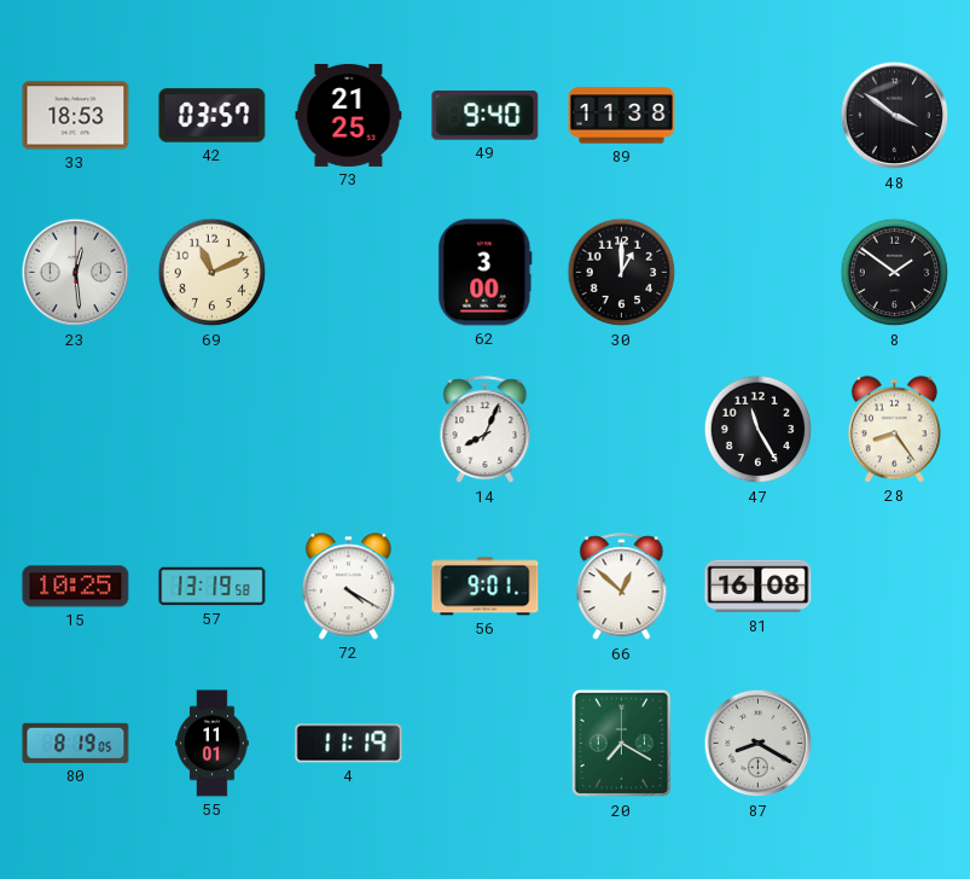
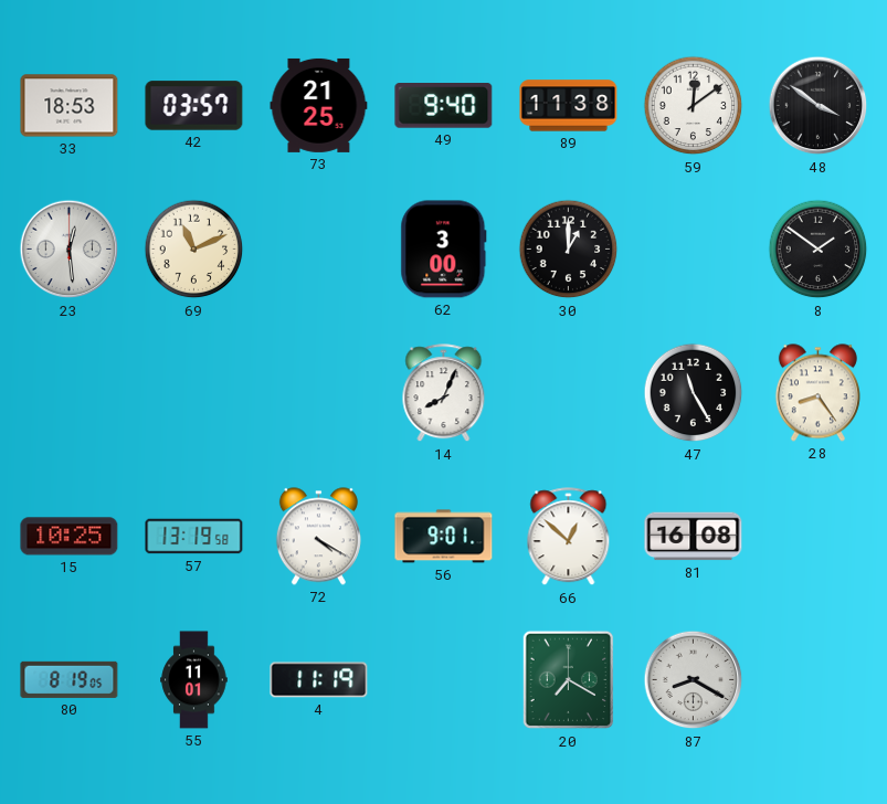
59: none -> 12:09 (694, 106)
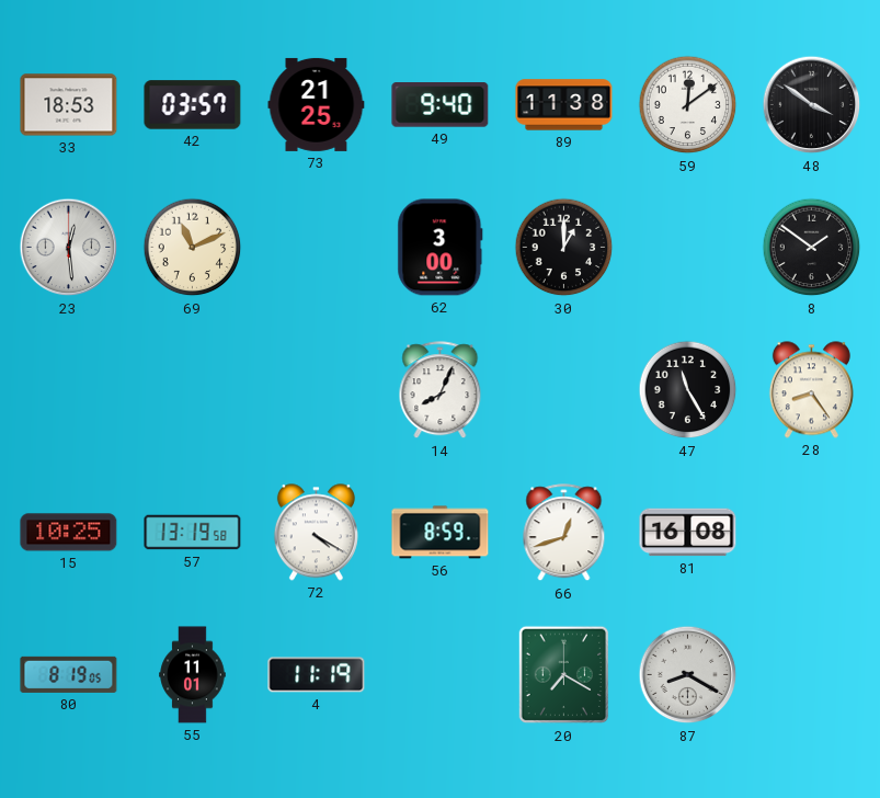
56: 9:01 -> 8:59 (441, 533)
66: 12:52 -> 12:42 (564, 533)
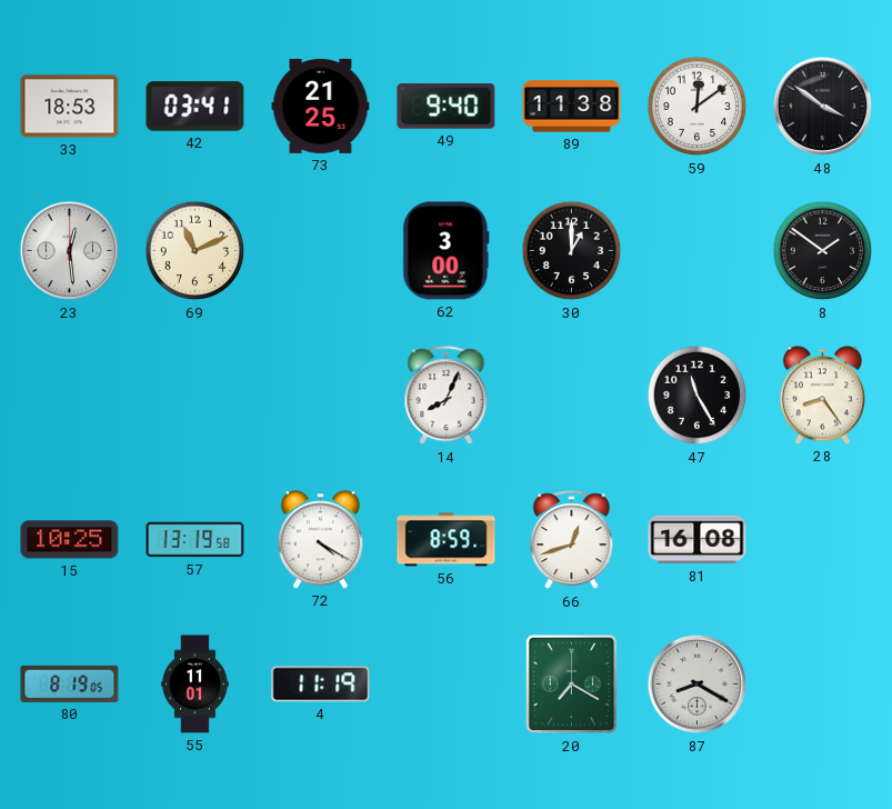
42: 03:57 -> 03:41 (196, 107)
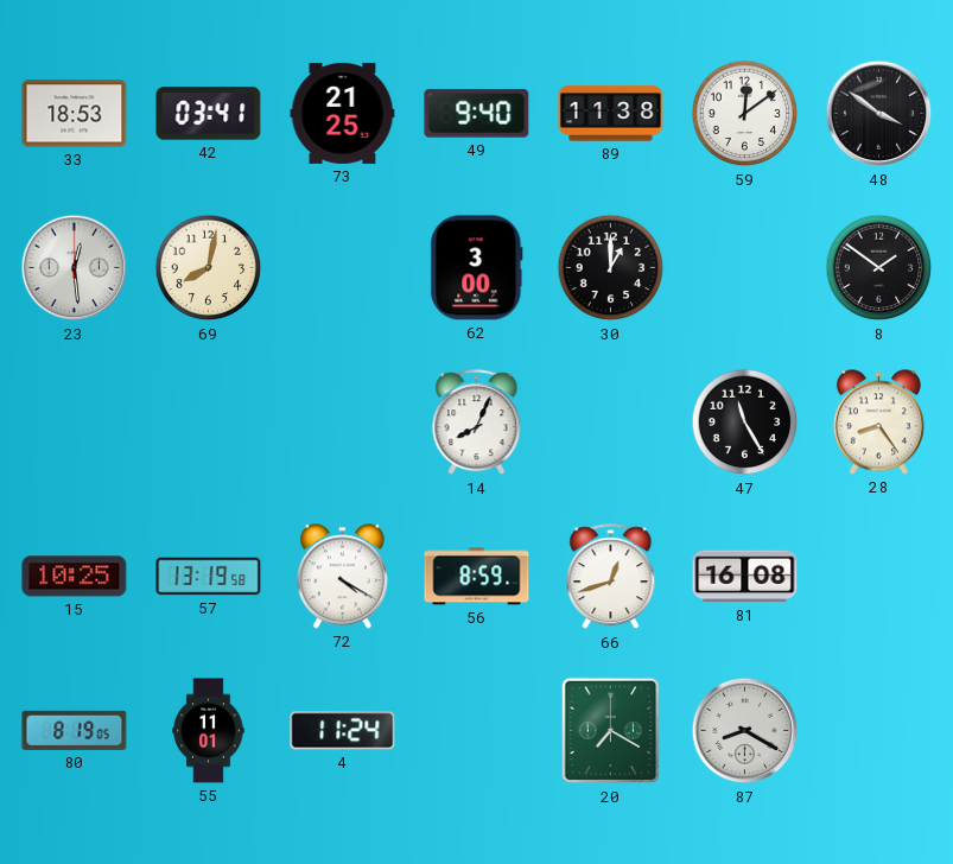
69: 11:11 -> 8:02 (209, 268)
4: 11:19 -> 11:24 (343, 731)
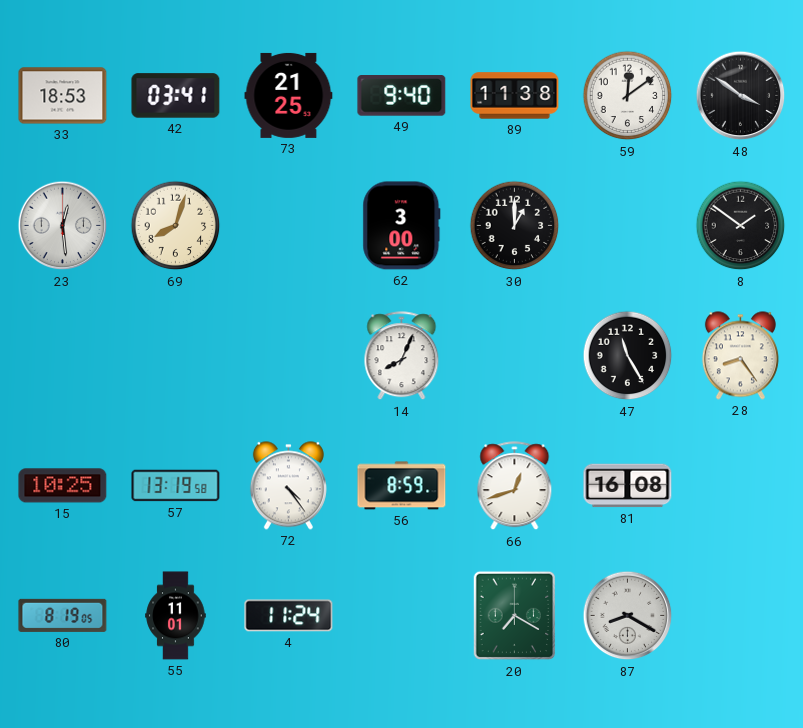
69: 8:02 -> 8:03 (176, 226)
72: 4:20 -> 4:24 (288, 486)
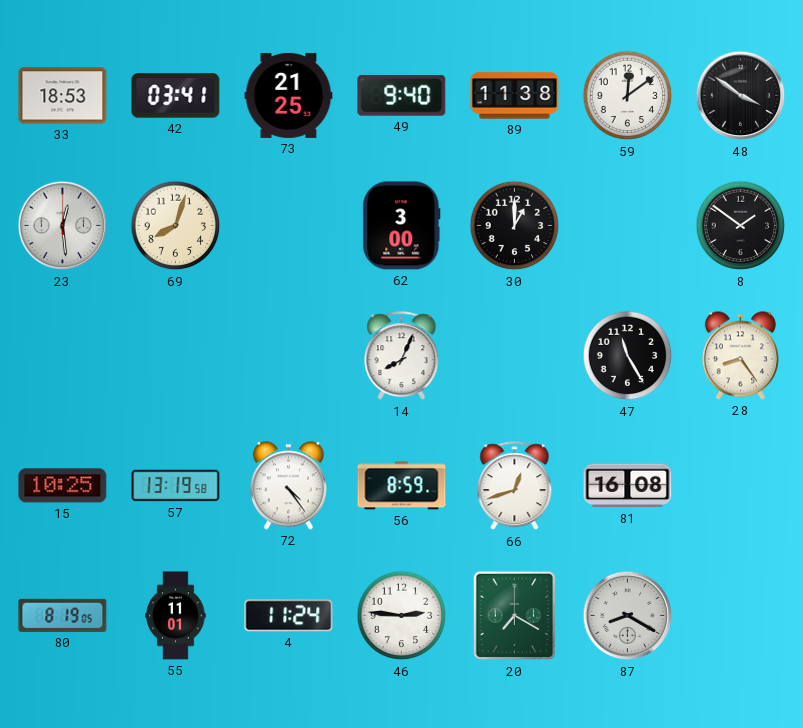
46: none -> 2:46 (402, 616)
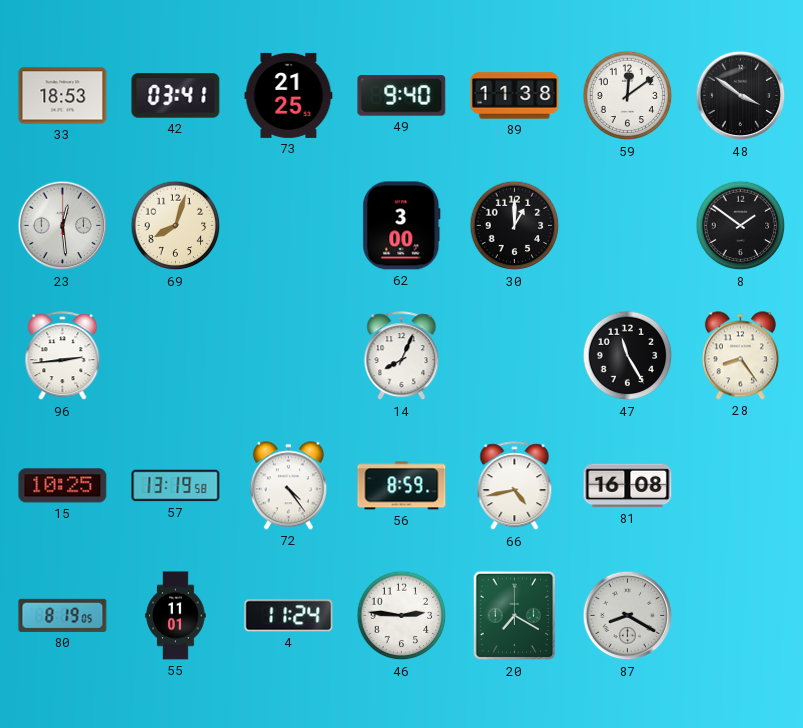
96: none -> 2:44 (63, 356)
66: 12:42 -> 4:43 (515, 486)
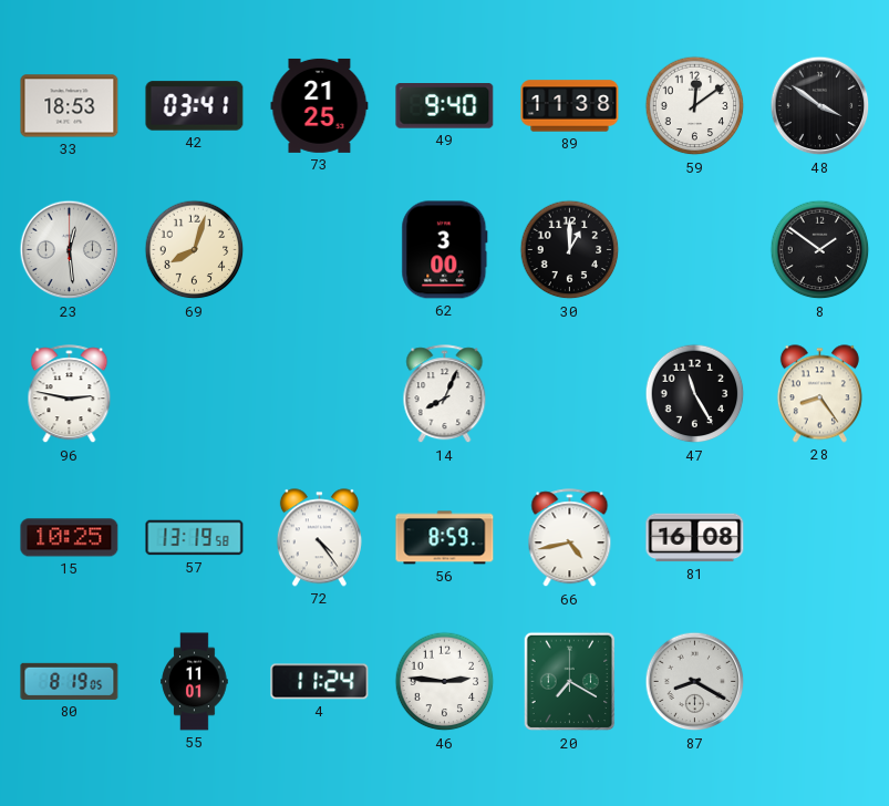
96: 2:44 -> 2:47 (70, 394)
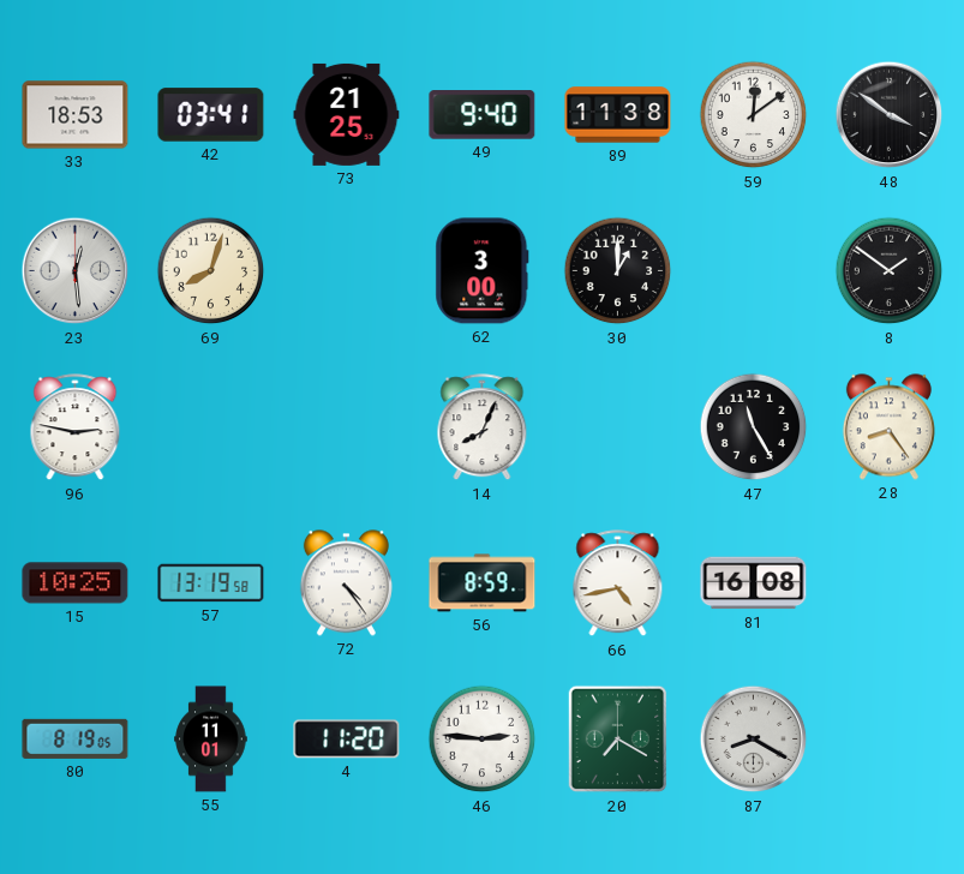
4: 11:24 -> 11:20 (347, 740)
